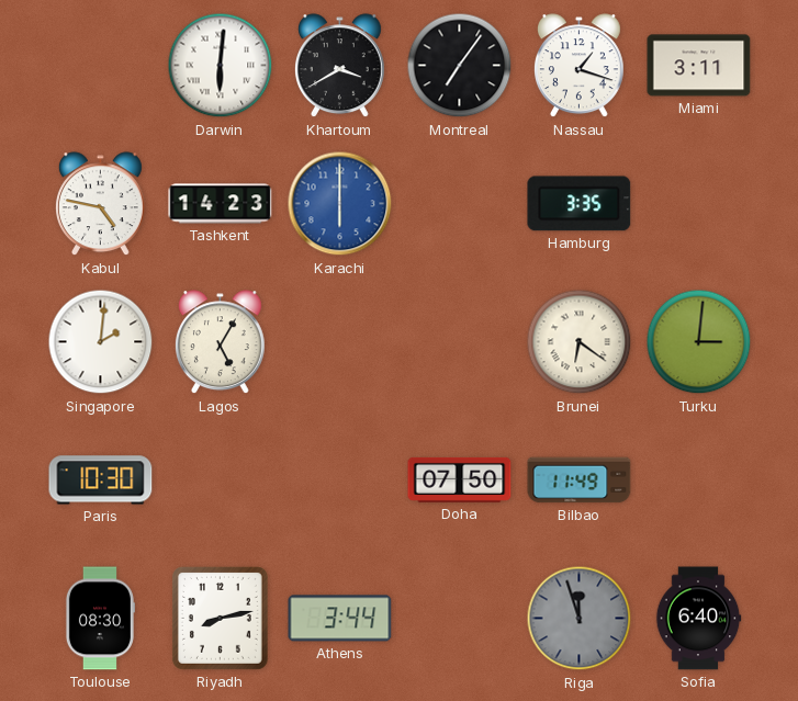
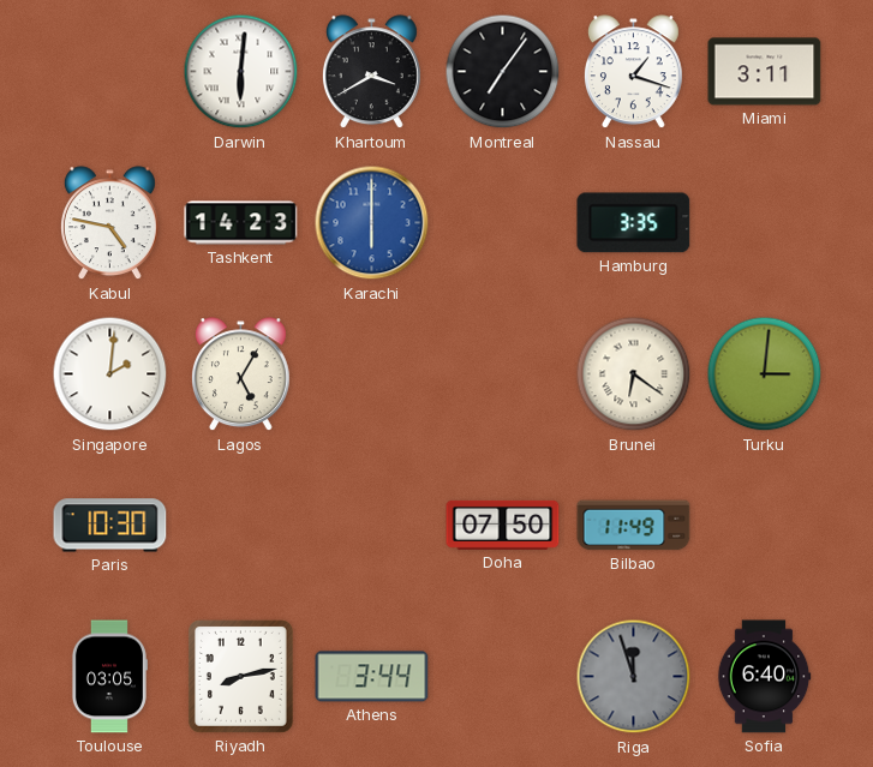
Toulouse: 08:30 -> 03:05 (108, 677)
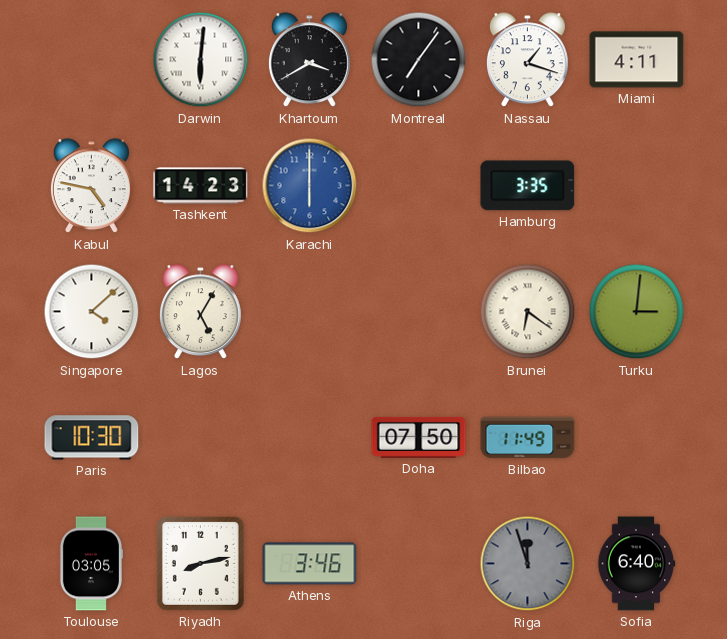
Miami: 3:11 -> 4:11 (637, 60)
Singapore: 2:01 -> 4:08 (92, 312)
Athens: 3:44 -> 3:46 (310, 564)
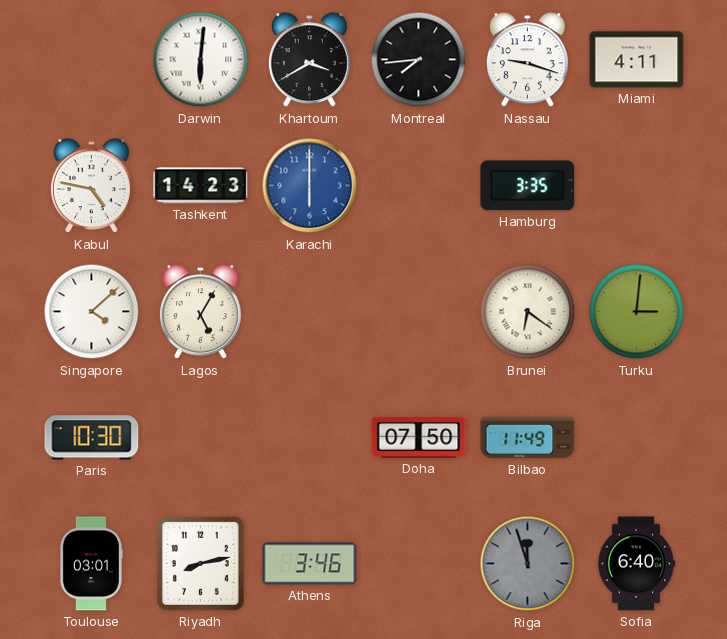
Montreal: 7:06 -> 7:44 (419, 60)
Nassau: 1:18 -> 9:18 (527, 60)
Toulouse: 03:05 -> 03:01 (90, 564)
